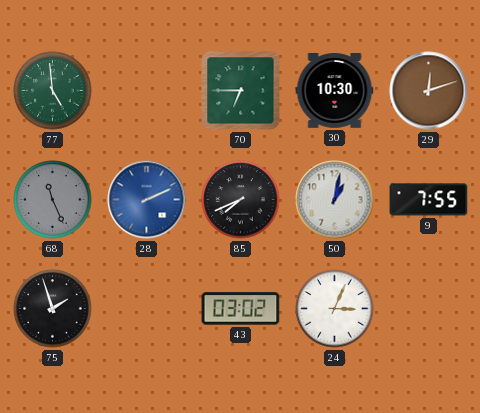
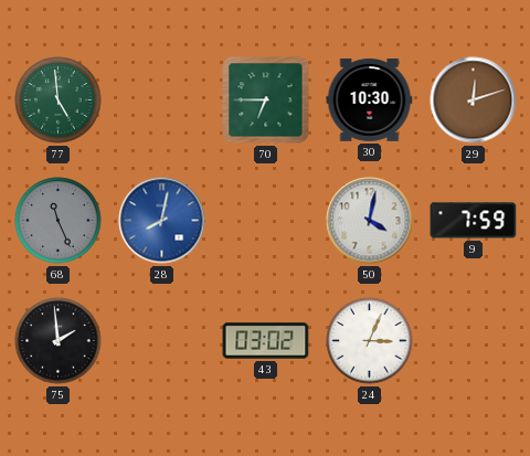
28: 2:11 -> 8:02 (162, 221)
85: 7:41 -> none (241, 200)
50: 1:02 -> 4:02 (370, 221)
9: 7:55 -> 7:59 (474, 221)
75: 1:57 -> 1:59 (59, 341)
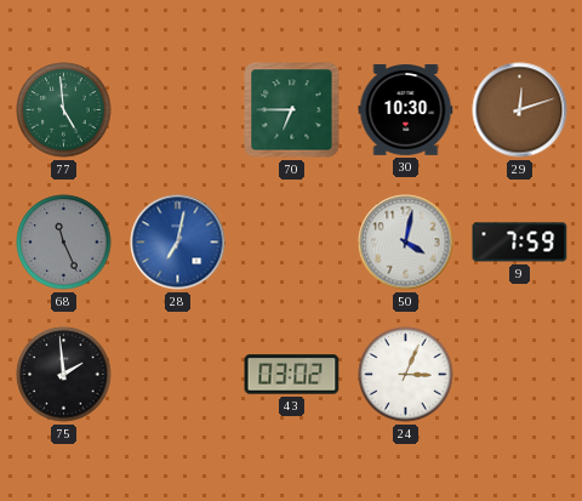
28: 8:02 -> 7:02 (178, 243)
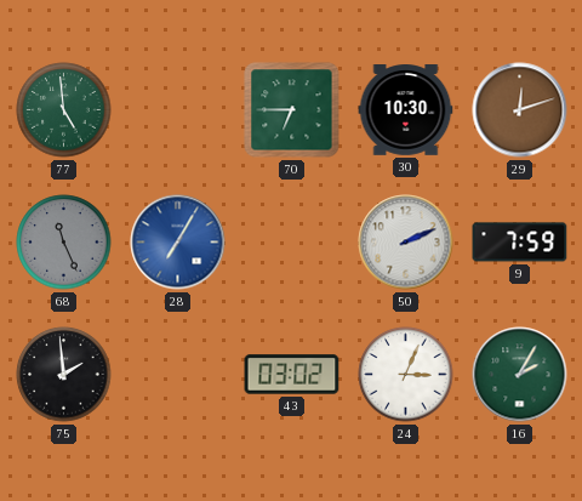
28: 7:02 -> 7:05 (178, 243)
50: 4:02 -> 2:11 (406, 243)
16: none -> 2:05 (520, 375)
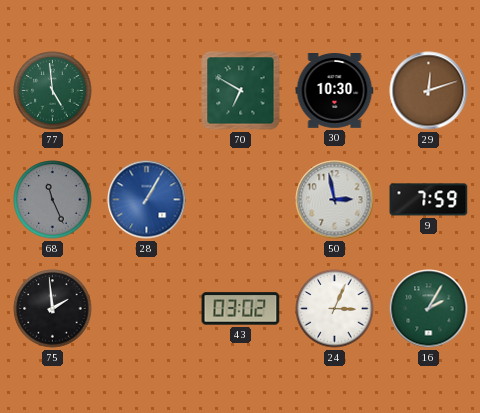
70: 6:45 -> 6:50 (241, 91)
28: 7:05 -> 1:05 (147, 200)
50: 2:11 -> 2:58 (335, 200)
